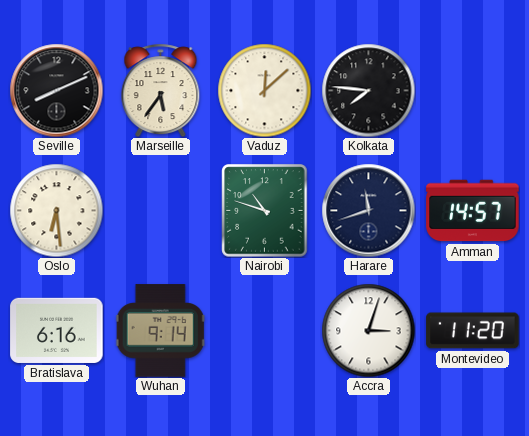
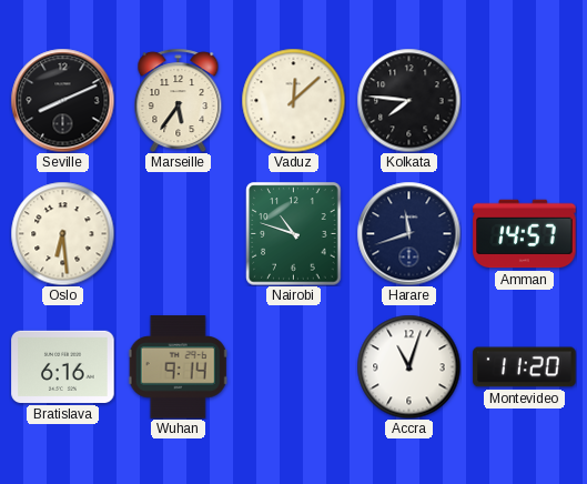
Accra: 3:03 -> 11:03 (408, 366)
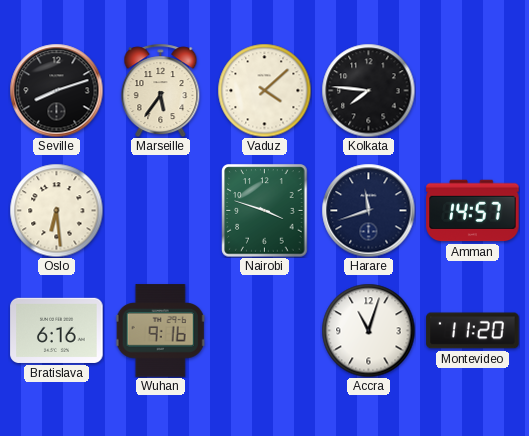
Seville: 8:11 -> 8:12 (56, 90)
Vaduz: 12:08 -> 4:08 (264, 90)
Nairobi: 10:48 -> 3:48 (265, 211)
Wuhan: 9:14 -> 9:16 (161, 331)
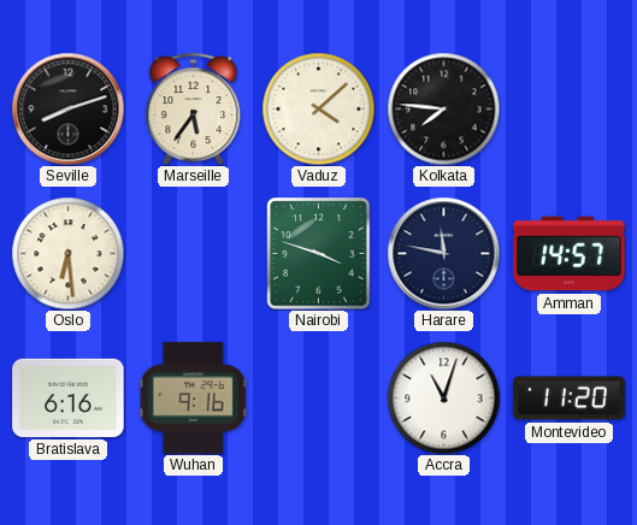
Harare: 11:42 -> 11:47 (443, 253)
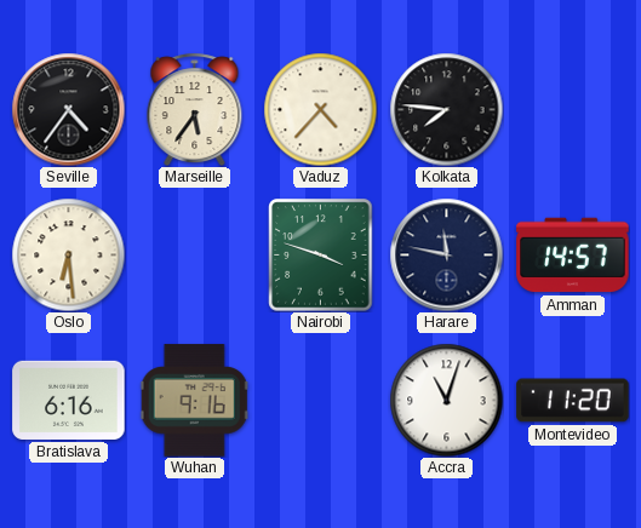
Seville: 8:12 -> 4:36 (68, 109)
Vaduz: 4:08 -> 4:37 (320, 109)
